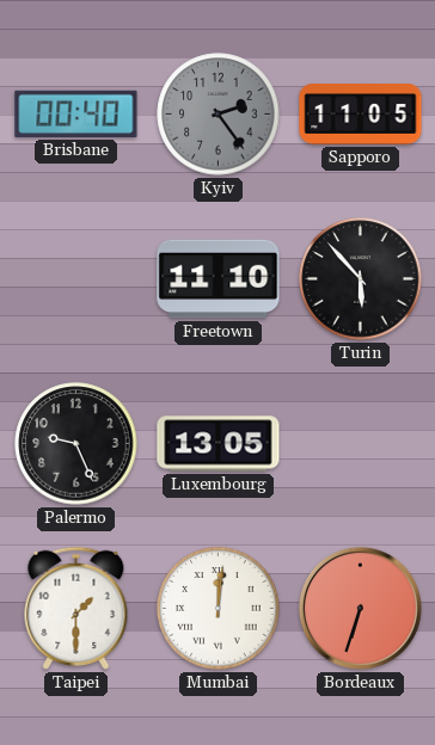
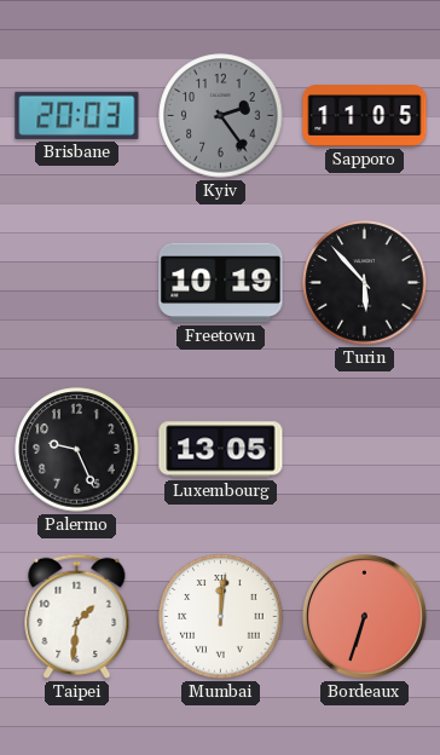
Brisbane: 00:40 -> 20:03 (77, 115)
Freetown: 11:10 -> 10:19 (221, 283)
Taipei: 1:30 -> 1:31 (77, 616)
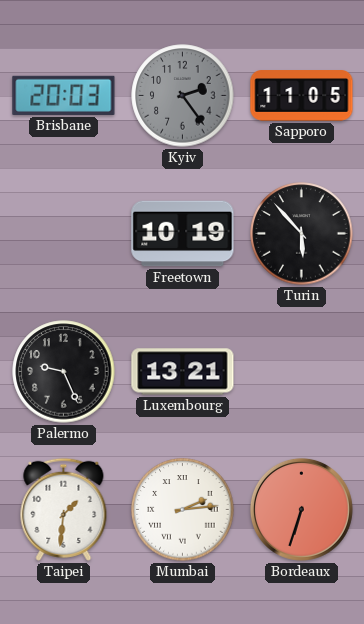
Luxembourg: 13:05 -> 13:21 (183, 372)
Mumbai: 12:01 -> 2:14 (183, 510)
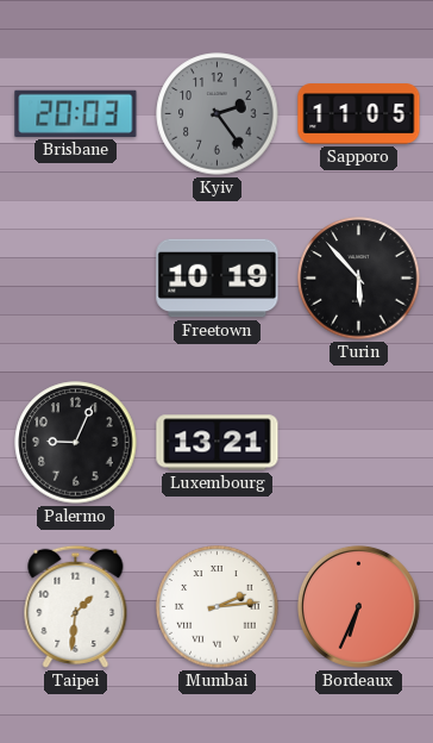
Palermo: 9:26 -> 9:04 (76, 443)
Bordeaux: 6:33 -> 6:34 (358, 606)
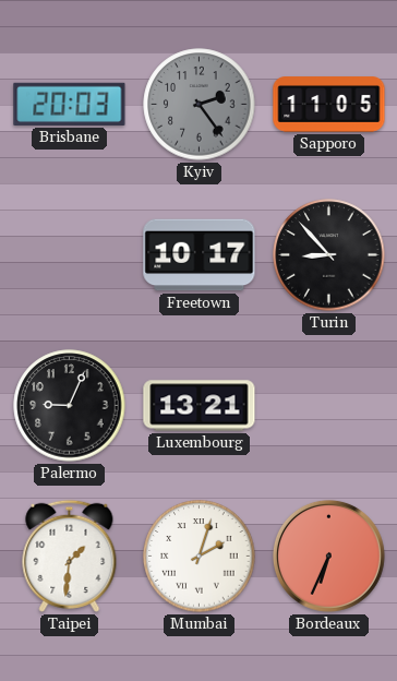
Freetown: 10:19 -> 10:17 (200, 255)
Turin: 5:53 -> 8:53 (329, 255)
Mumbai: 2:14 -> 2:03 (200, 557)
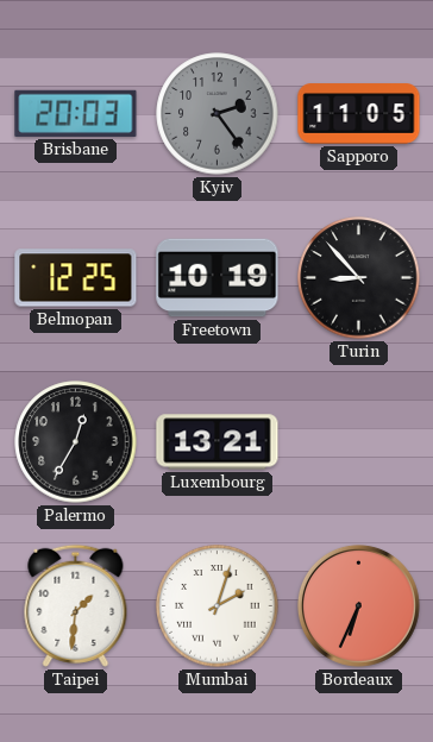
Belmopan: none -> 12:25 (76, 278)
Freetown: 10:17 -> 10:19 (218, 278)
Palermo: 9:04 -> 12:35 (76, 442)
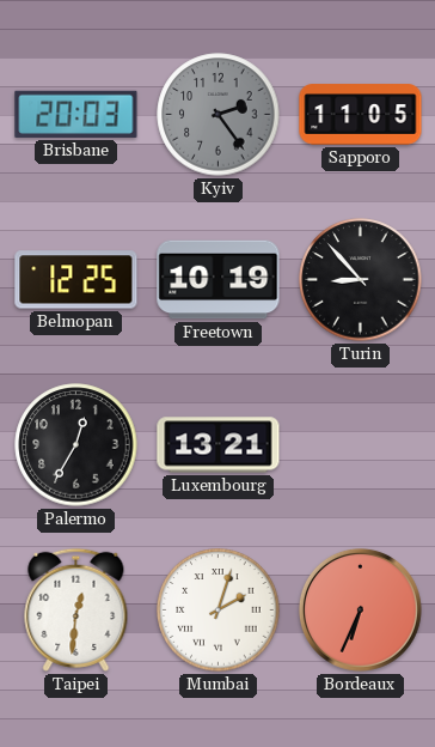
Taipei: 1:31 -> 12:31 (76, 609)
